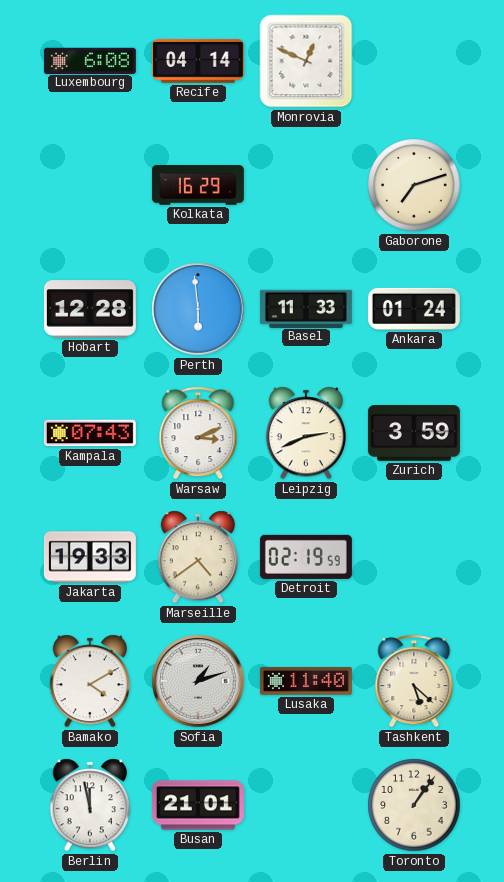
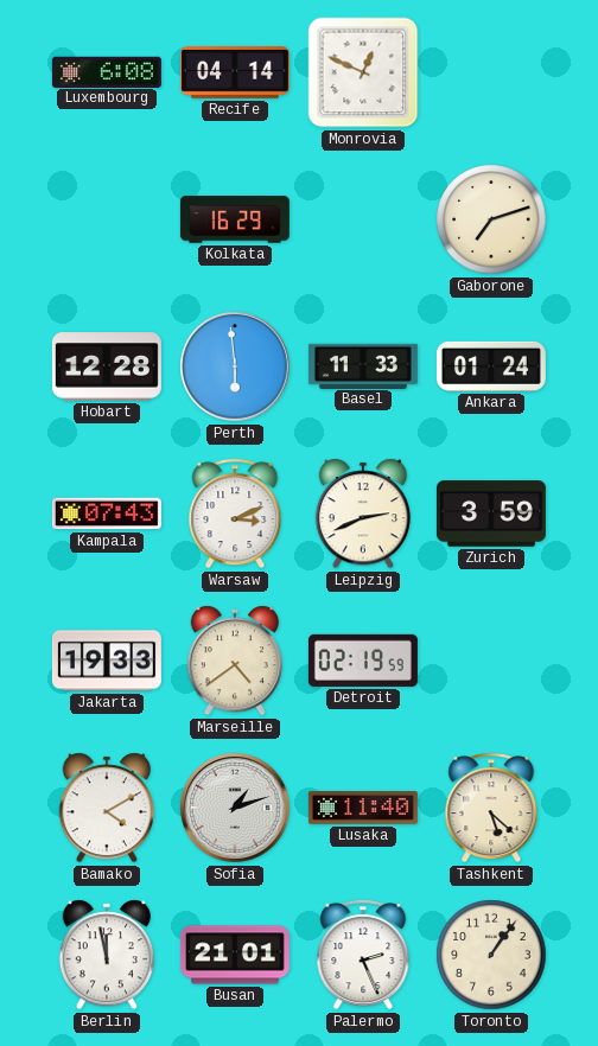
Palermo: none -> 2:26 (363, 955)
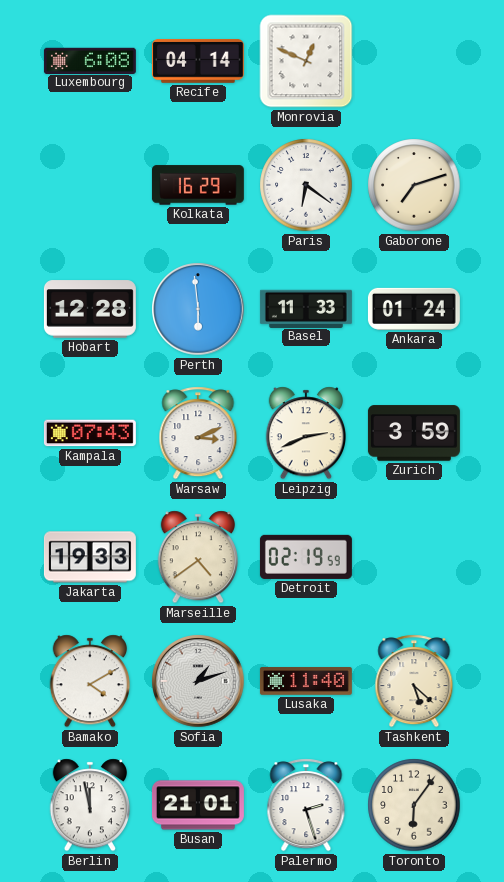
Paris: none -> 6:21 (306, 185)
Palermo: 2:26 -> 2:27 (306, 805)
Toronto: 1:06 -> 6:06 (414, 805)
